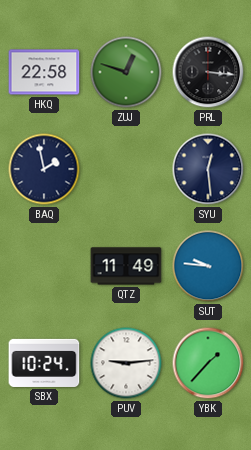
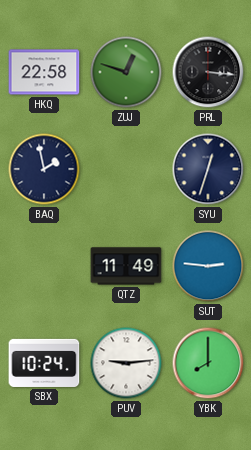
SYU: 12:29 -> 12:33 (208, 169)
SUT: 9:46 -> 2:46 (208, 266)
YBK: 1:37 -> 8:00 (208, 363)
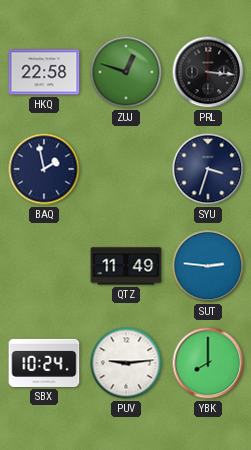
SYU: 12:33 -> 3:33 (208, 169)
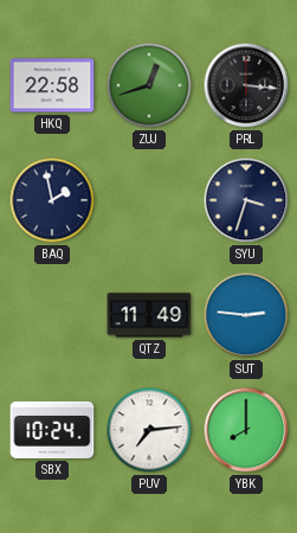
ZUJ: 12:48 -> 12:42 (149, 85)
PUV: 9:14 -> 7:14 (149, 430)
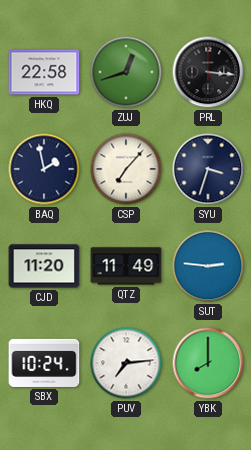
CSP: none -> 7:07 (126, 169)
CJD: none -> 11:20 (44, 266)
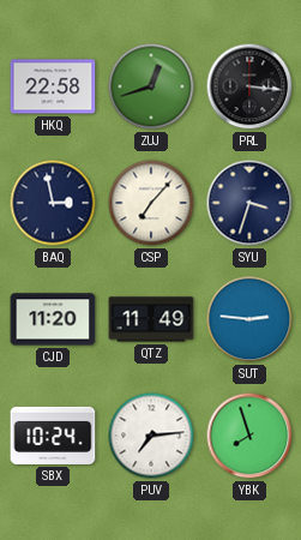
BAQ: 1:58 -> 2:58 (53, 203)
YBK: 8:00 -> 7:57 (249, 436)
